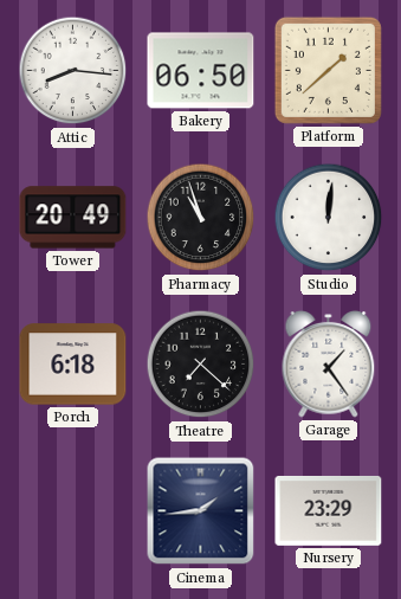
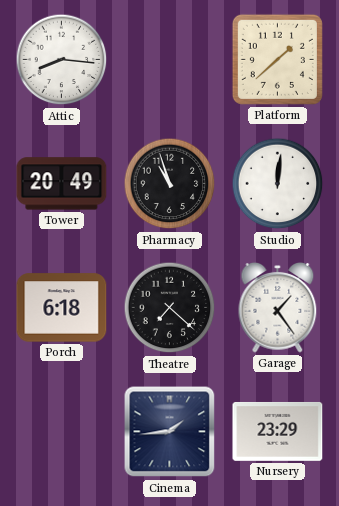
Bakery: 06:50 -> none (201, 71)
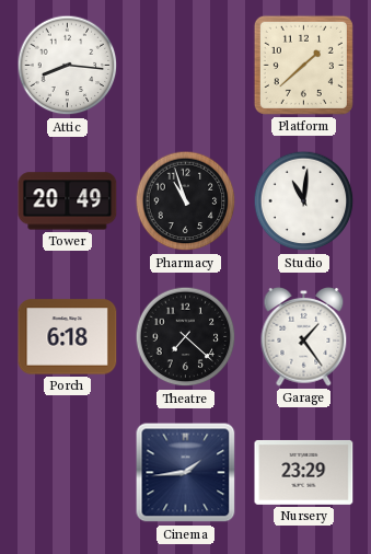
Studio: 12:01 -> 11:01 (304, 201)
